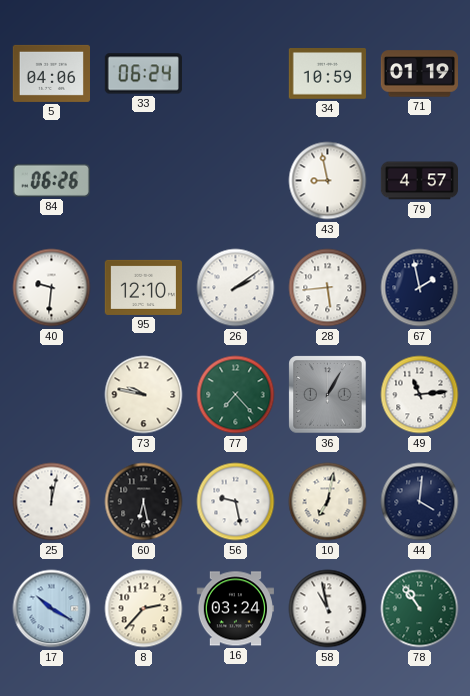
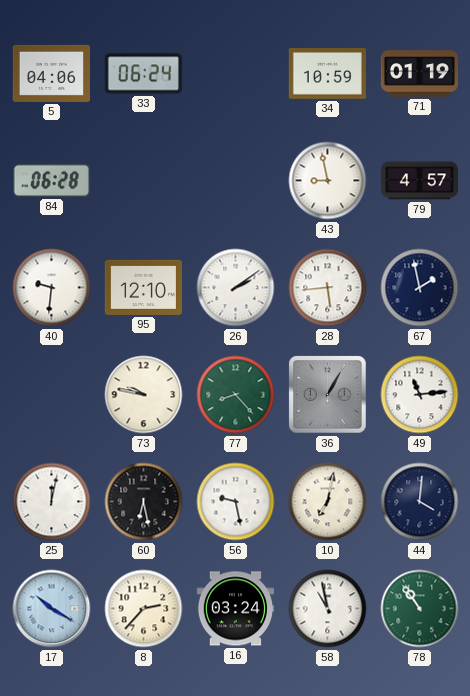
84: 06:26 -> 06:28 (51, 180)
77: 7:23 -> 8:23 (236, 395)
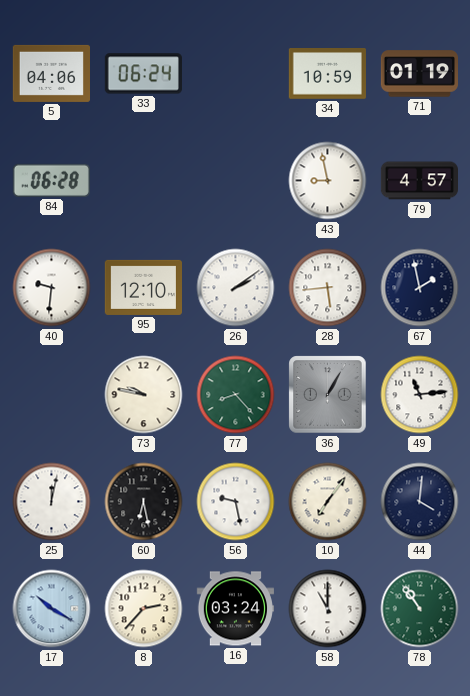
10: 7:02 -> 7:06 (328, 502)
58: 10:58 -> 11:00 (328, 609)
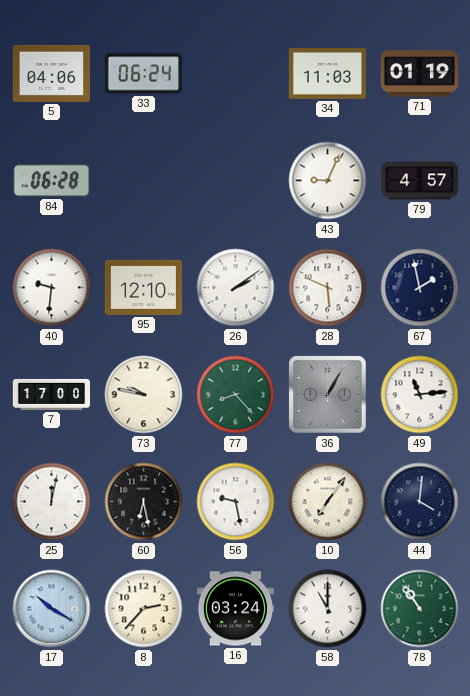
34: 10:59 -> 11:03 (327, 74)
43: 8:58 -> 9:04 (328, 181)
28: 5:44 -> 5:49 (328, 288)
7: none -> 17:00 (51, 394)
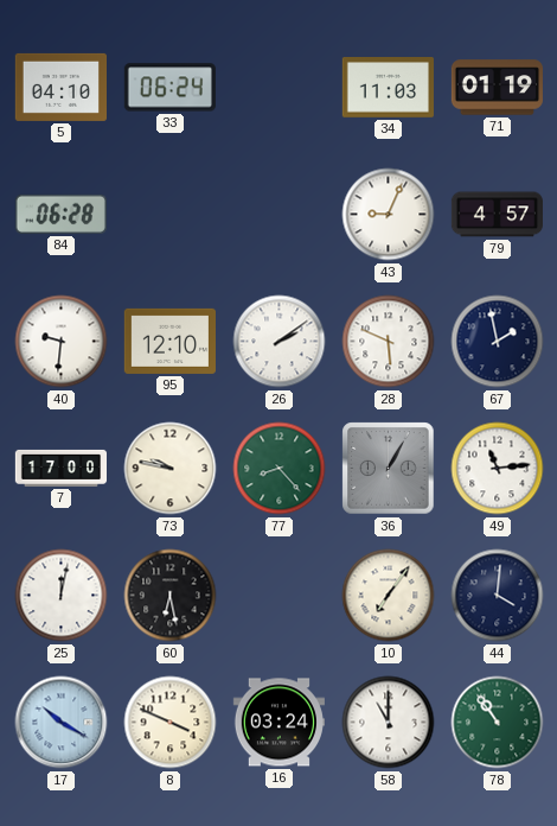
5: 04:06 -> 04:10 (60, 87)
56: 9:28 -> none (236, 502)
8: 2:37 -> 3:49 (171, 723)
